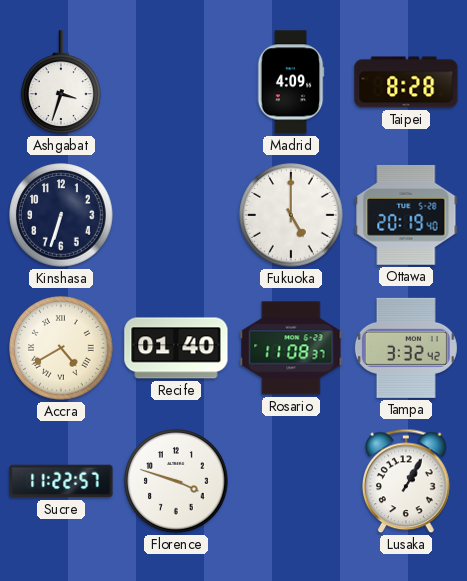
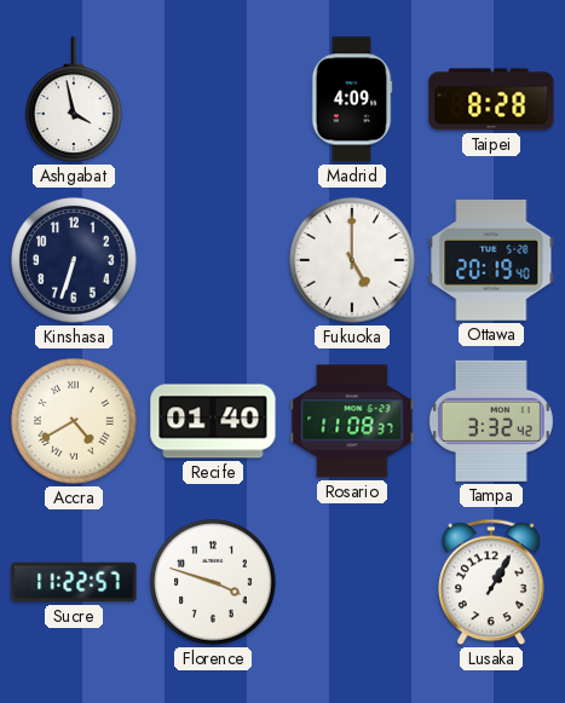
Ashgabat: 3:33 -> 3:58 (75, 99)
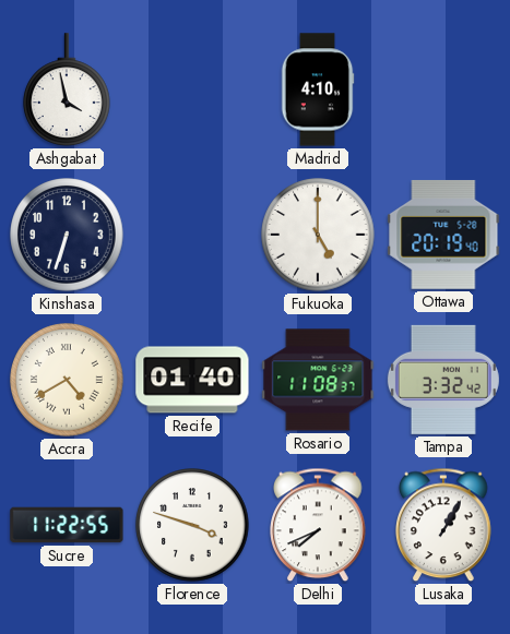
Madrid: 4:09 -> 4:10 (318, 89)
Taipei: 8:28 -> none (491, 99)
Sucre: 11:22:57 -> 11:22:55 (67, 525)
Delhi: none -> 7:41 (318, 525)
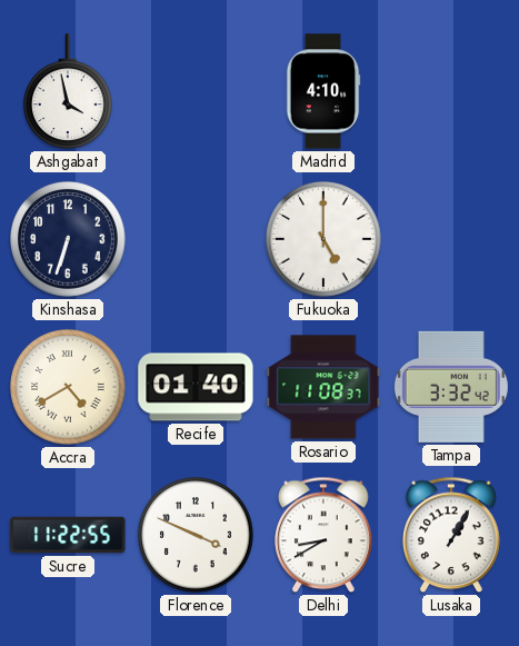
Ottawa: 20:19 -> none (443, 235)
Florence: 3:48 -> 3:49 (196, 535)
Delhi: 7:41 -> 8:40 (323, 535)
